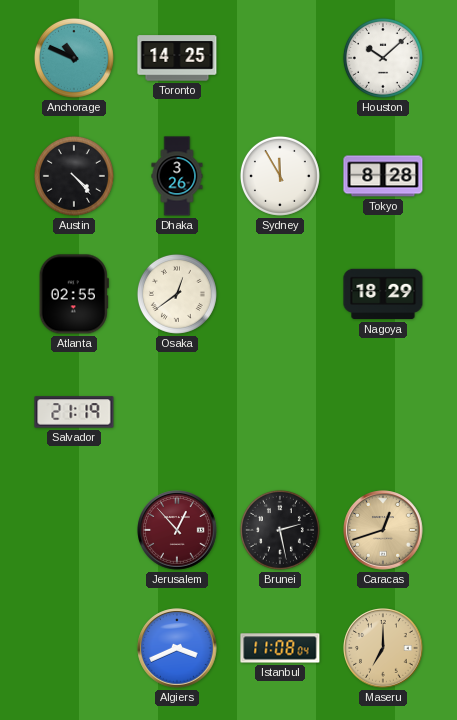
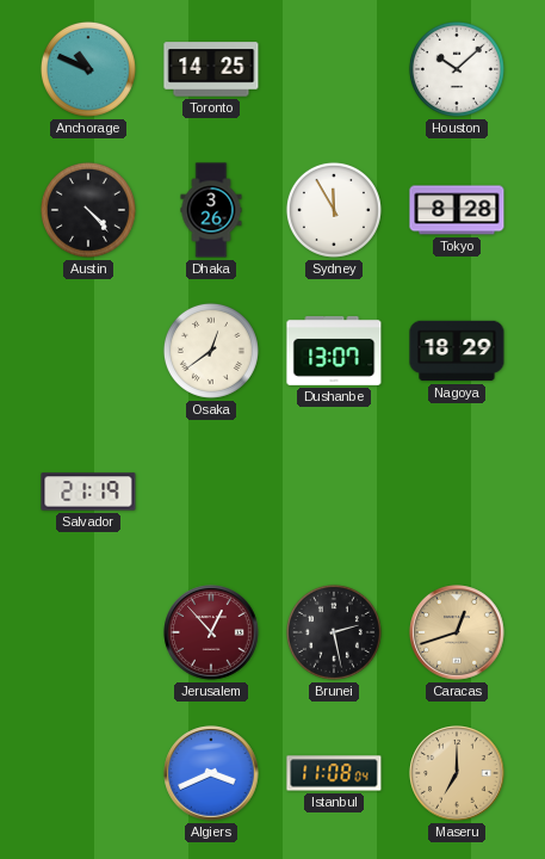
Atlanta: 02:55 -> none (74, 294)
Dushanbe: none -> 13:07 (334, 351)
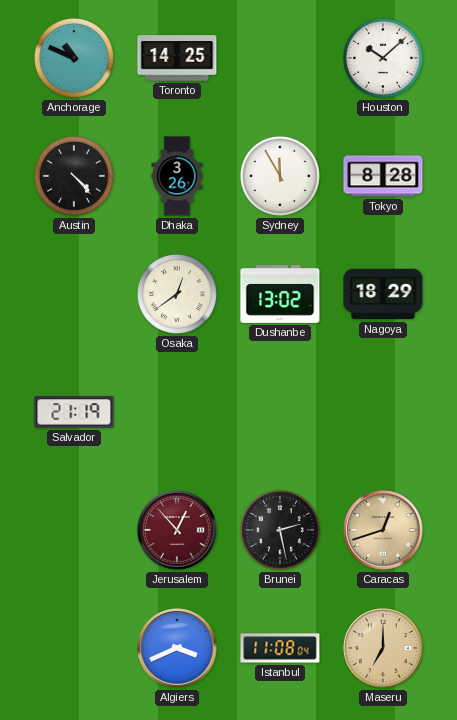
Dushanbe: 13:07 -> 13:02 (280, 294)
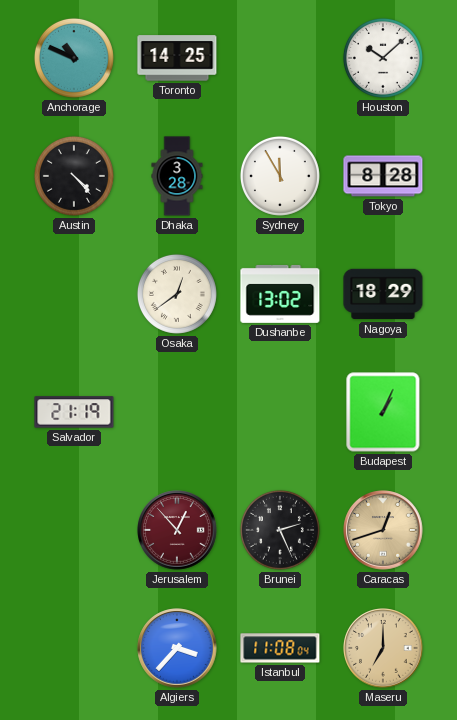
Dhaka: 3:26 -> 3:28 (177, 176)
Budapest: none -> 1:04 (383, 412)
Brunei: 2:28 -> 2:26 (280, 530)
Algiers: 3:41 -> 3:37 (177, 648)
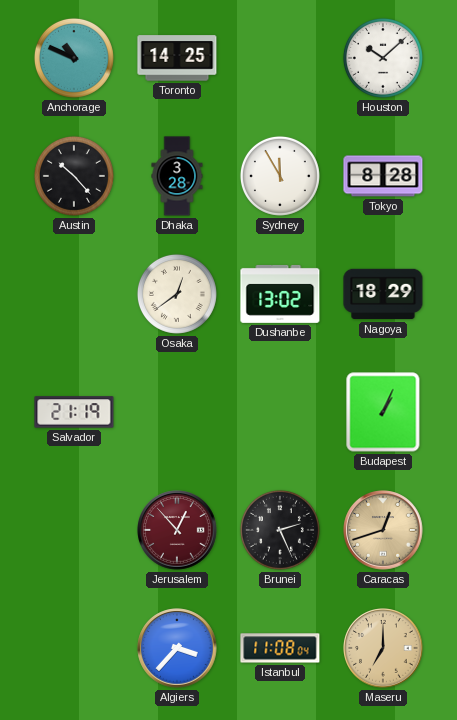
Austin: 4:23 -> 10:23 (74, 176)
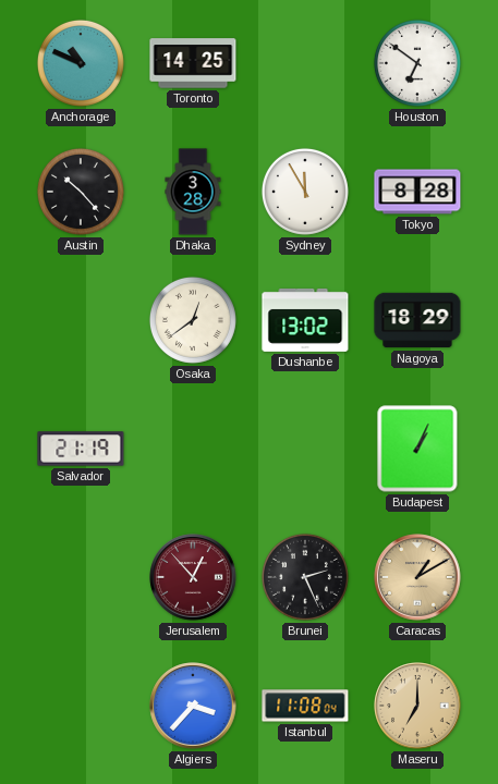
Houston: 10:08 -> 6:51 (417, 63)
Caracas: 12:42 -> 1:10 (417, 577)
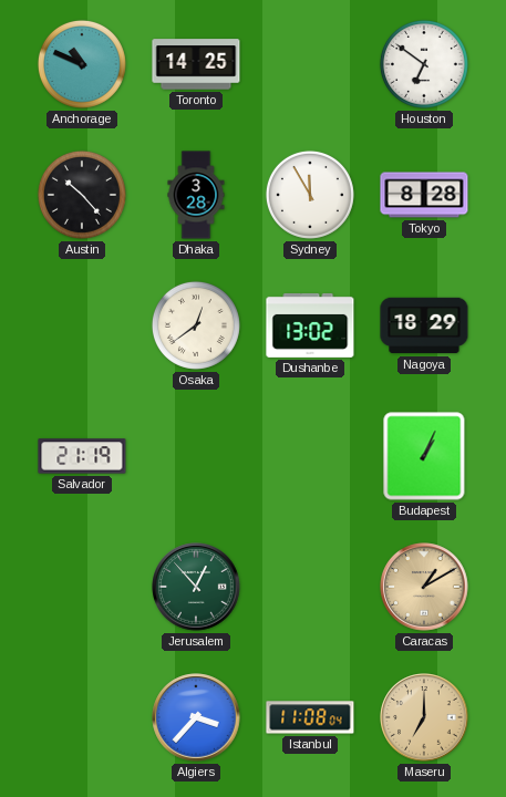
Jerusalem dial: burgundy -> green (196, 587)
Brunei: 2:26 -> none (305, 577)
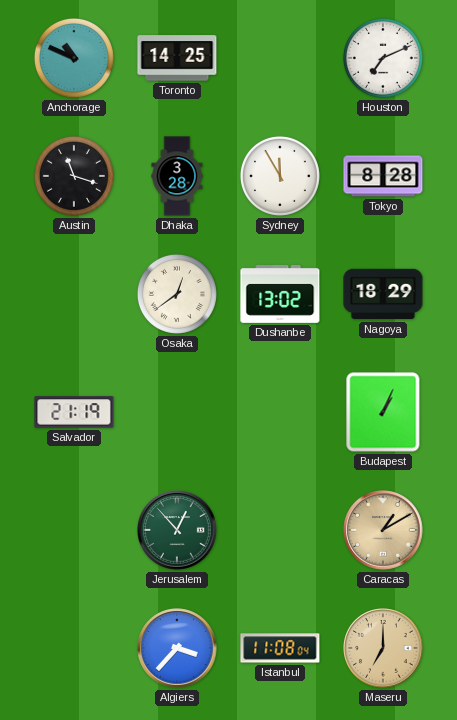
Houston: 6:51 -> 7:11 (383, 58)
Austin: 10:23 -> 11:18 (74, 176)
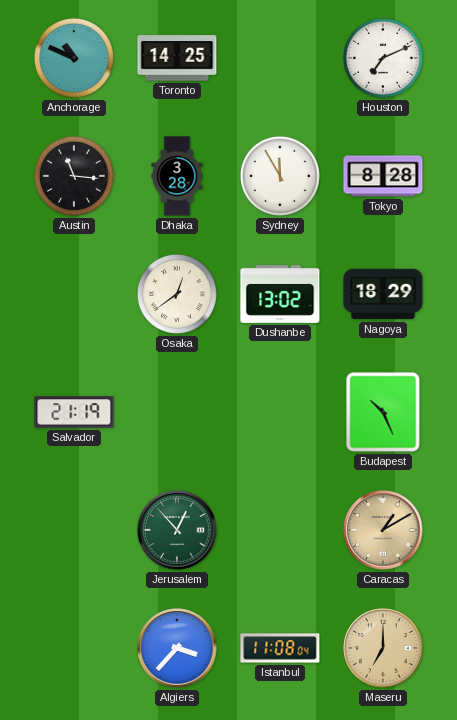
Austin: 11:18 -> 11:16 (74, 176)
Budapest: 1:04 -> 10:26 (383, 412)
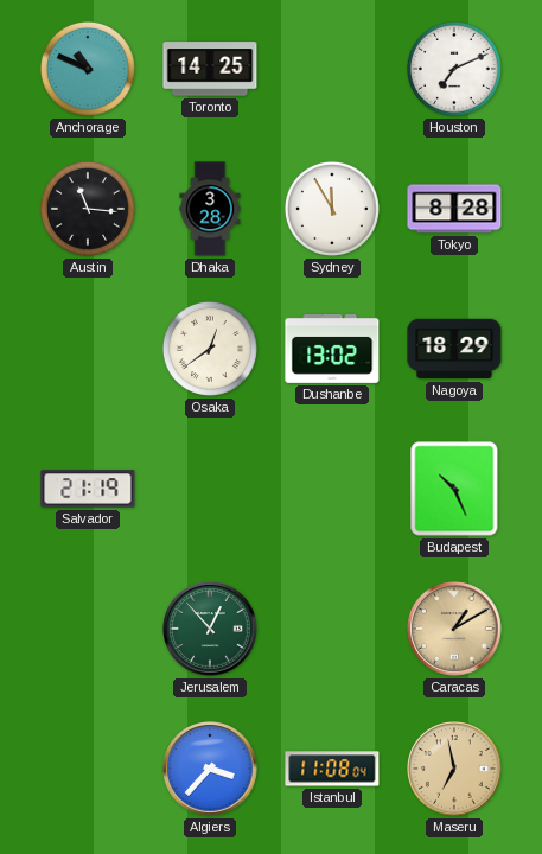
Maseru: 7:00 -> 6:58 (454, 769)
